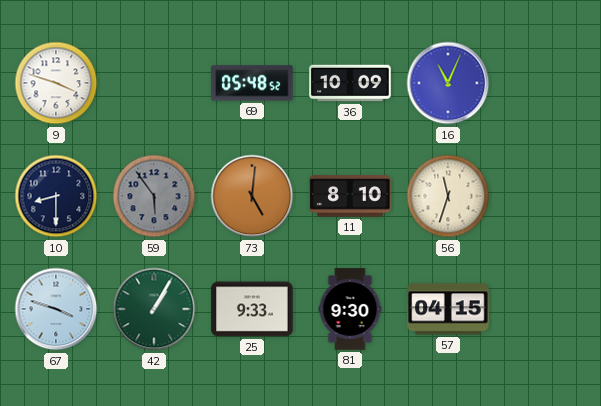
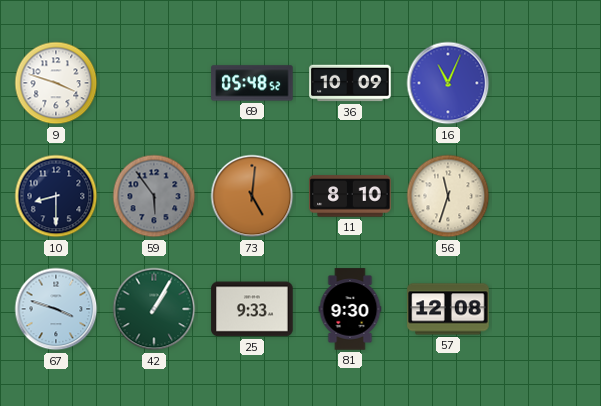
57: 04:15 -> 12:08 (448, 309)
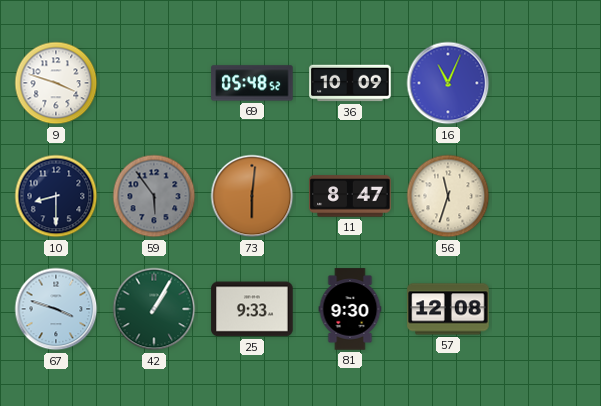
73: 5:01 -> 6:01 (252, 196)
11: 8:10 -> 8:47 (350, 196)
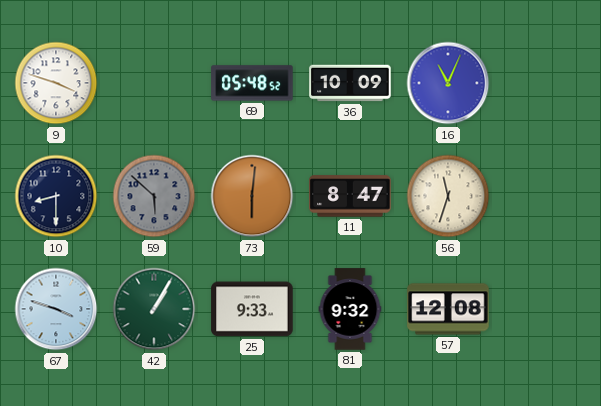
59: 5:54 -> 5:52 (154, 196)
81: 9:30 -> 9:32 (350, 309)
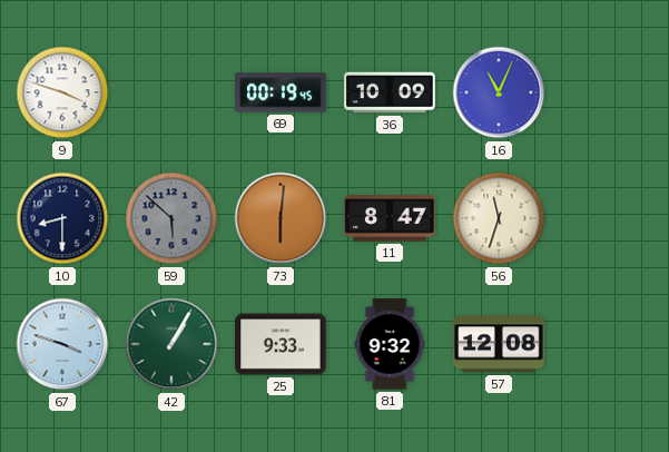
69: 05:48 -> 00:19 (281, 92)
